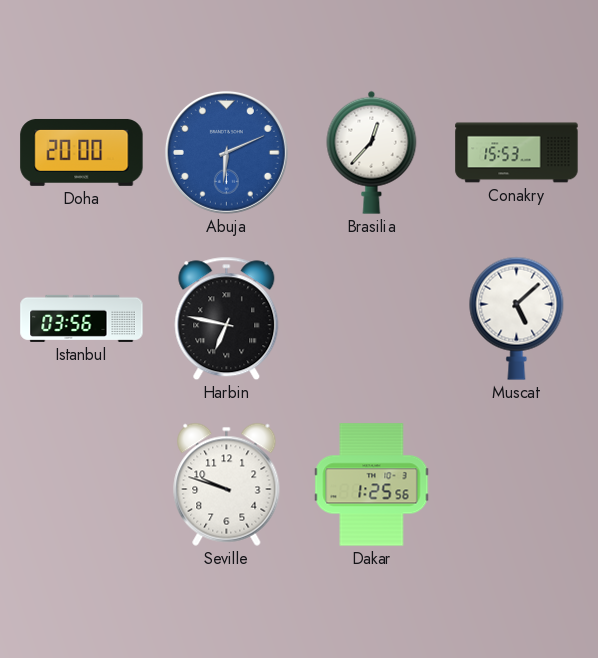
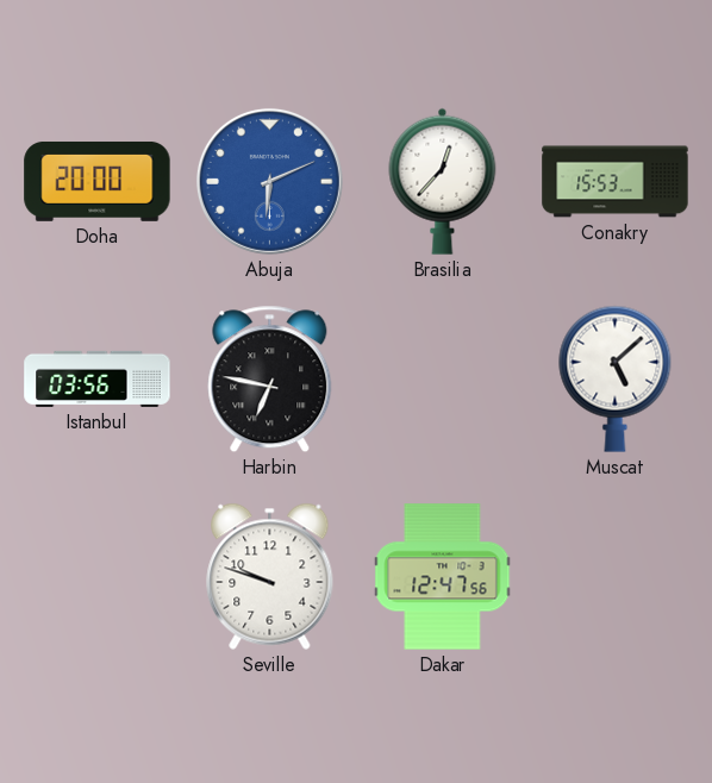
Dakar: 1:25 -> 12:47 (443, 577)
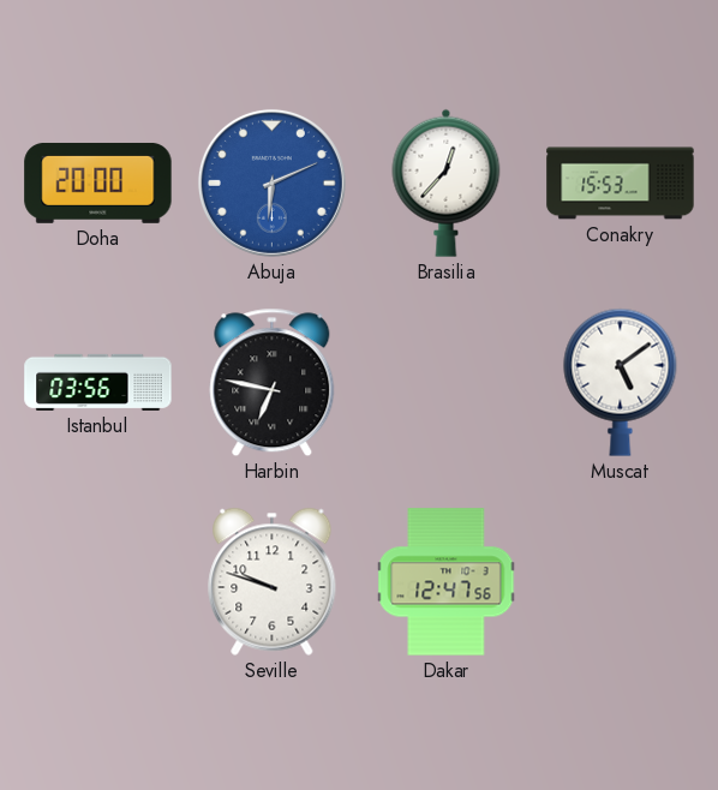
Muscat: 5:08 -> 5:09 (621, 382)
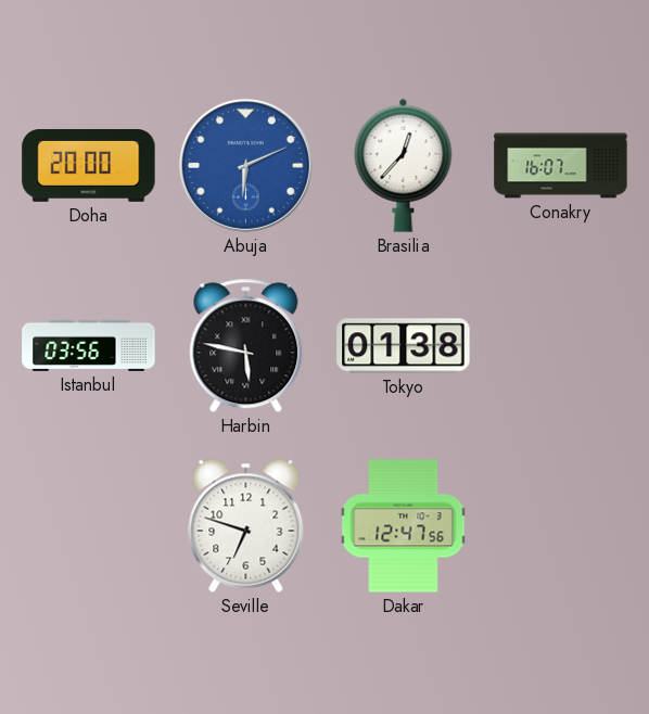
Conakry: 15:53 -> 16:07 (561, 166)
Harbin: 6:47 -> 5:47 (246, 346)
Tokyo: none -> 01:38 (404, 346)
Muscat: 5:09 -> none (621, 382)
Seville: 9:48 -> 6:48 (246, 525)
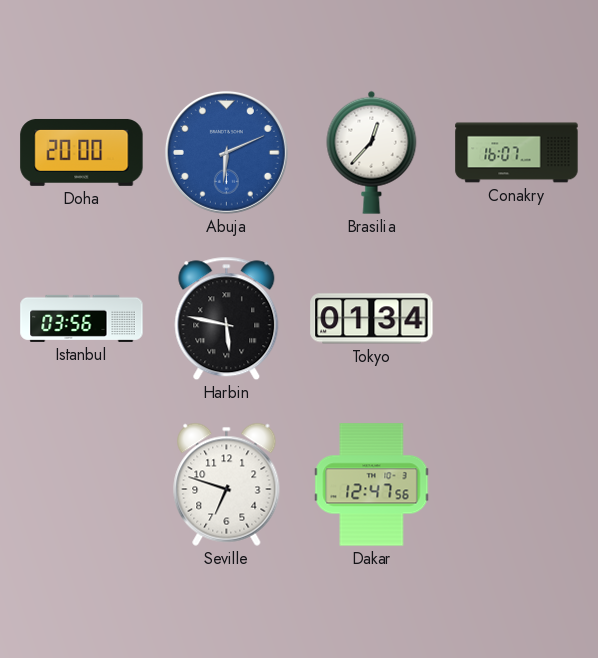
Tokyo: 01:38 -> 01:34 (372, 319)
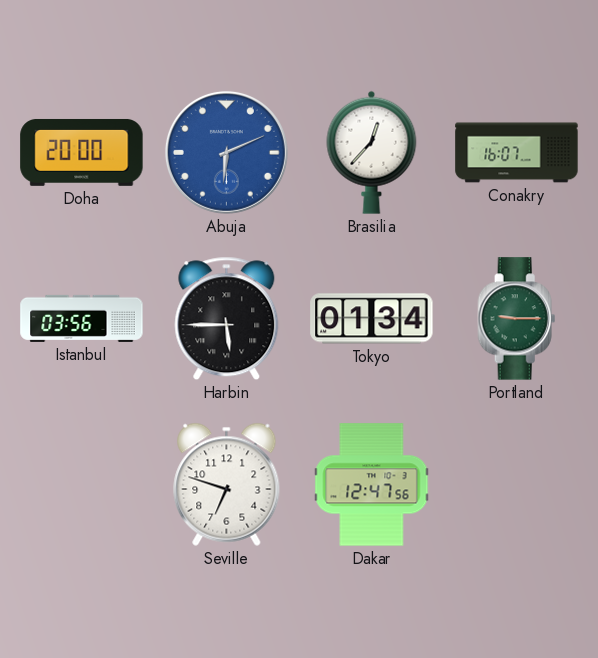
Harbin: 5:47 -> 5:45 (227, 319)
Portland: none -> 9:15 (517, 319)
